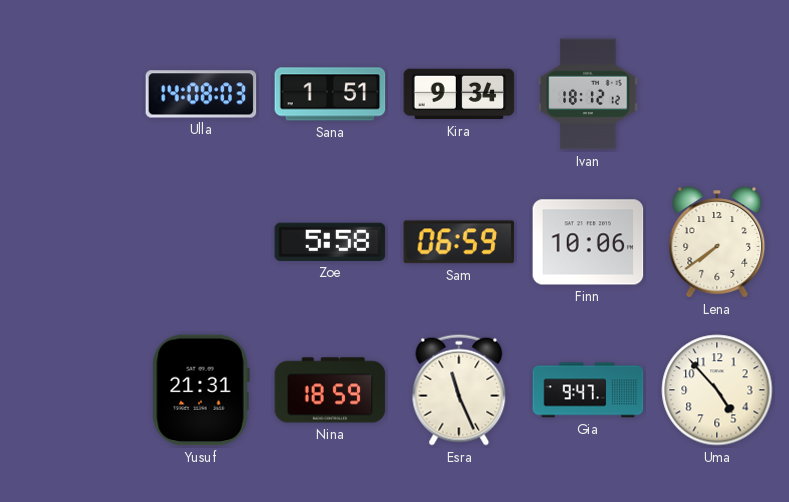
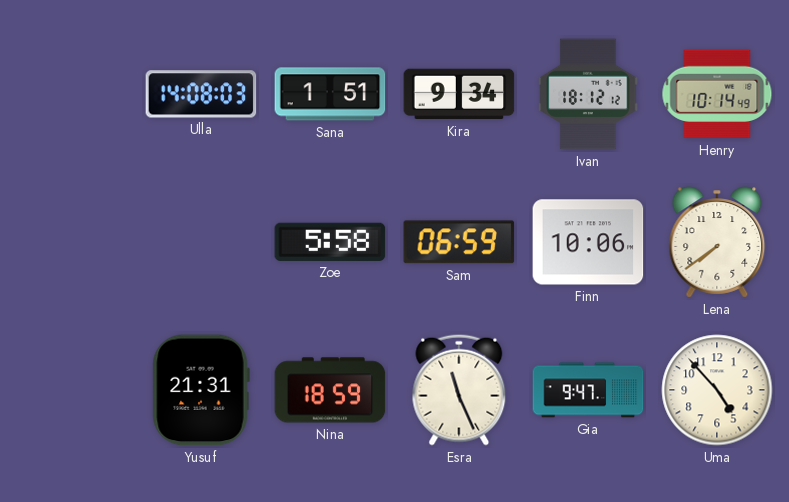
Henry: none -> 10:14 (717, 94)
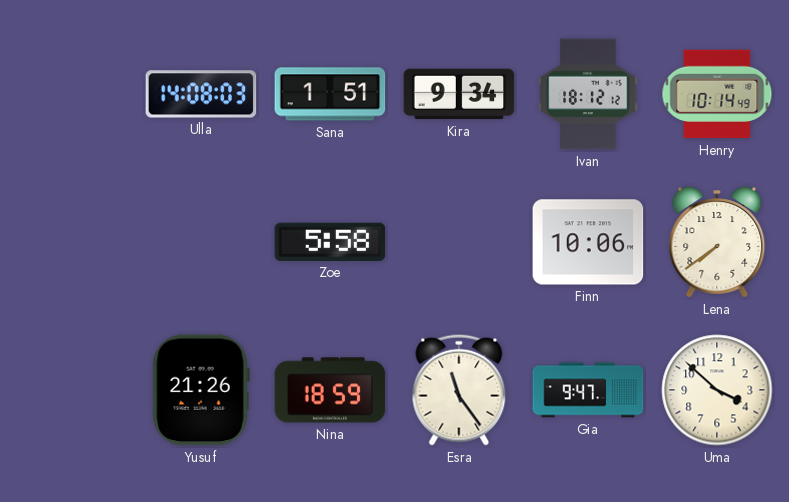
Sam: 06:59 -> none (459, 242)
Yusuf: 21:31 -> 21:26 (201, 390)
Esra: 11:26 -> 11:24 (459, 390)
Uma: 4:53 -> 3:52 (717, 390)
